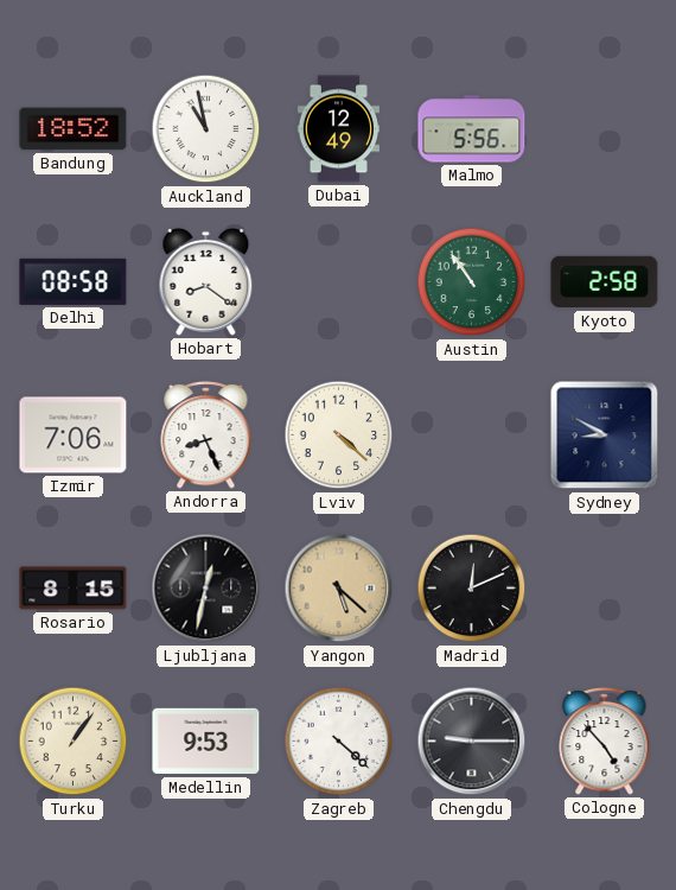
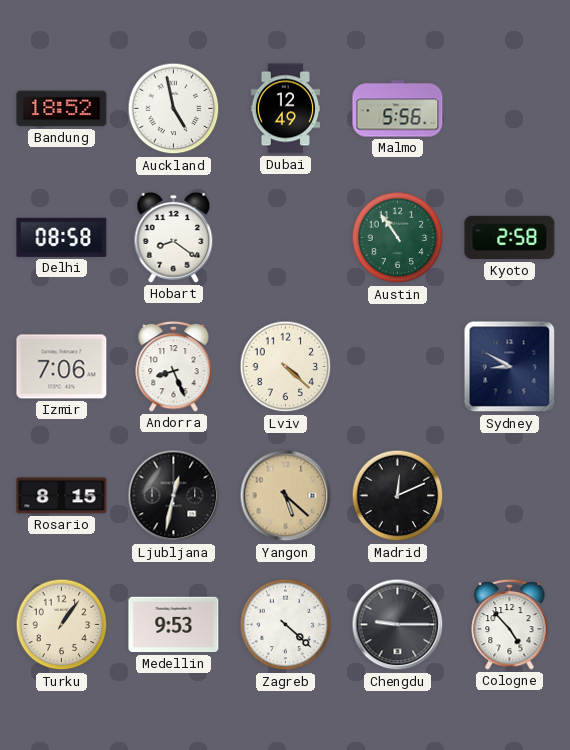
Auckland: 10:58 -> 4:58 (174, 109)
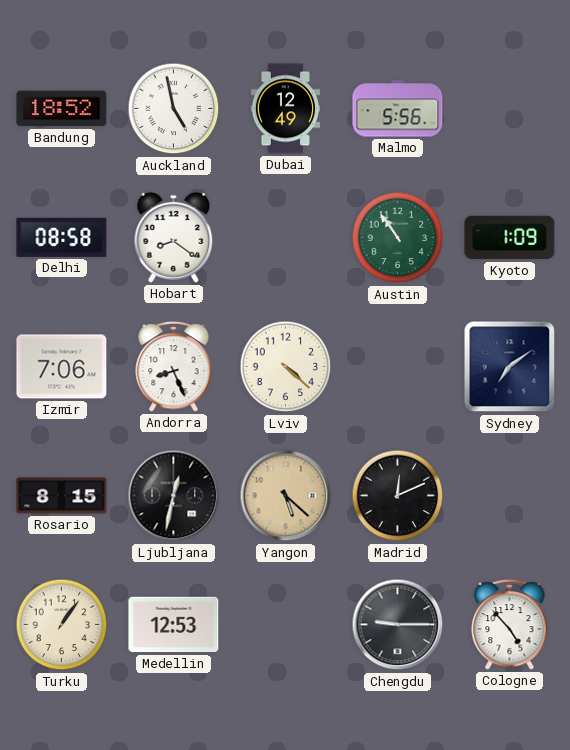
Kyoto: 2:58 -> 1:09 (510, 238)
Sydney: 8:50 -> 7:09 (510, 367)
Medellin: 9:53 -> 12:53 (174, 625)
Zagreb: 4:22 -> none (286, 625)
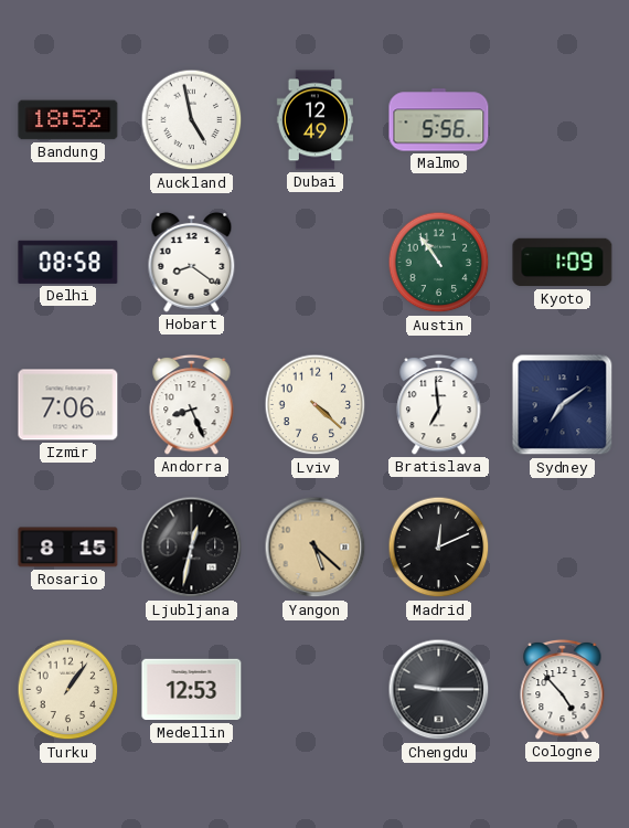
Bratislava: none -> 6:59 (439, 404)
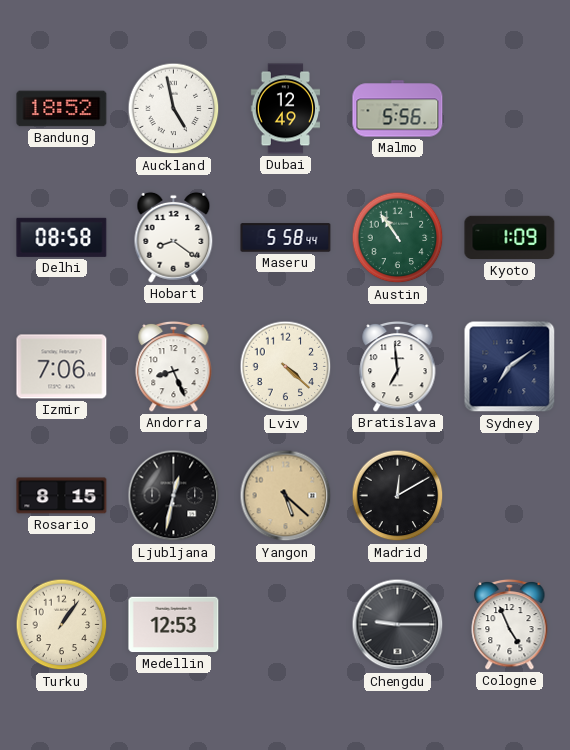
Maseru: none -> 5:58 (286, 238)
Madrid: 12:11 -> 12:10 (398, 496)
Cologne: 4:53 -> 4:56 (510, 624)
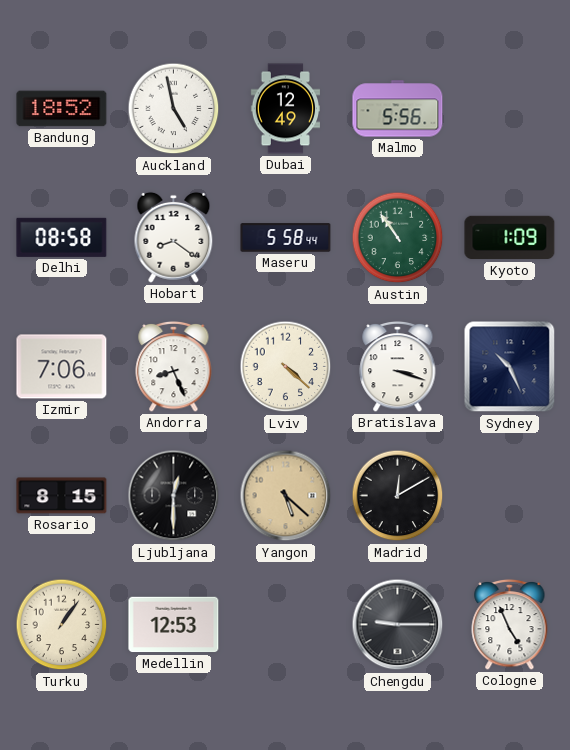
Bratislava: 6:59 -> 3:18 (398, 366)
Sydney: 7:09 -> 10:26 (510, 367)
Ljubljana: 12:32 -> 12:30 (174, 496)
